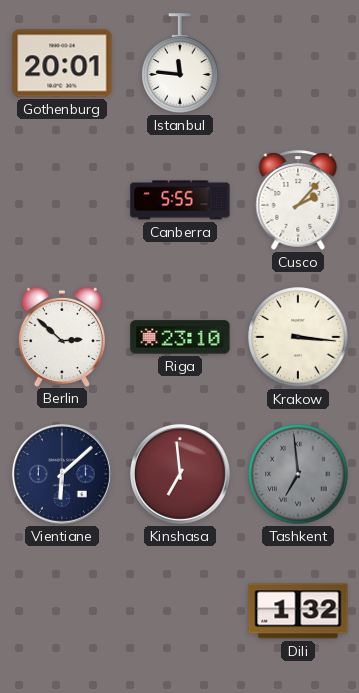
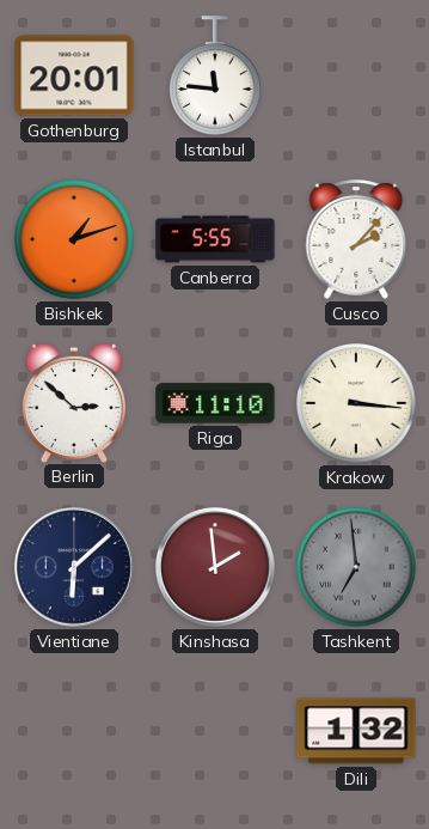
Bishkek: none -> 1:12 (74, 239)
Riga: 23:10 -> 11:10 (215, 403)
Kinshasa: 6:59 -> 1:59 (216, 568)
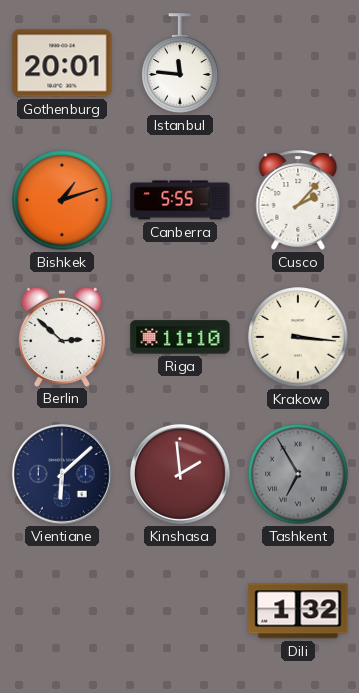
Tashkent: 6:59 -> 6:55 (298, 474)
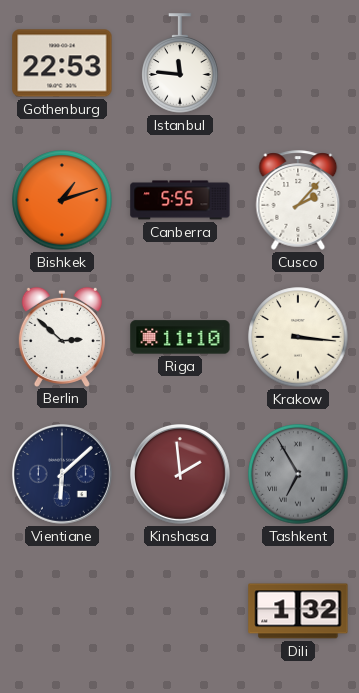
Gothenburg: 20:01 -> 22:53 (62, 63)
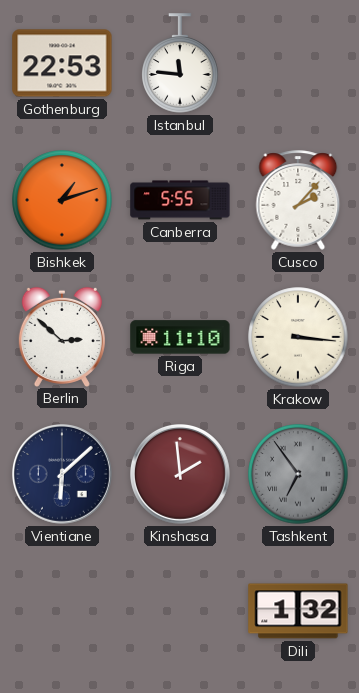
Tashkent: 6:55 -> 6:54 (298, 474)
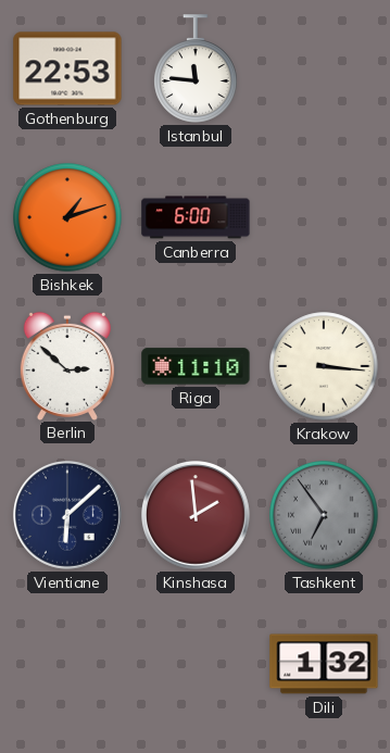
Canberra: 5:55 -> 6:00 (196, 217)
Cusco: 2:07 -> none (298, 200)
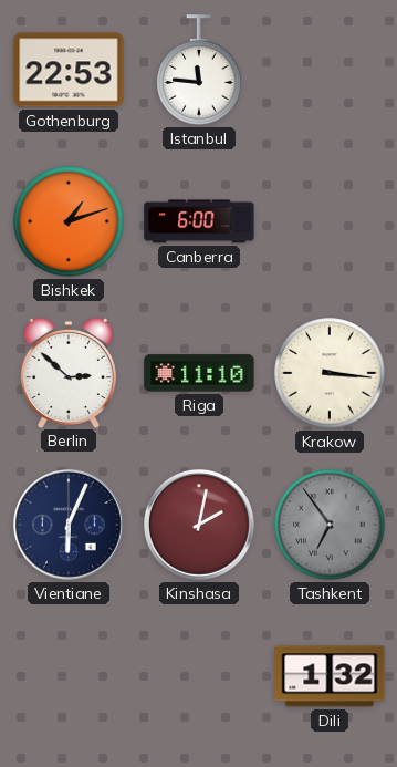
Vientiane: 6:08 -> 6:04 (70, 526)
Kinshasa: 1:59 -> 2:02 (200, 526)
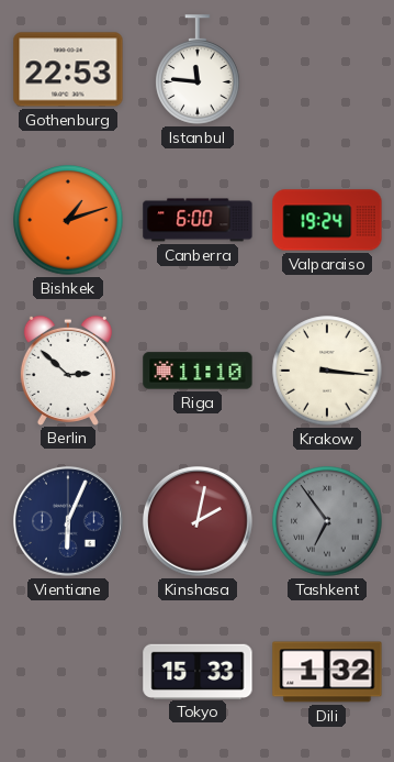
Valparaiso: none -> 19:24 (327, 220)
Tokyo: none -> 15:33 (198, 671)
